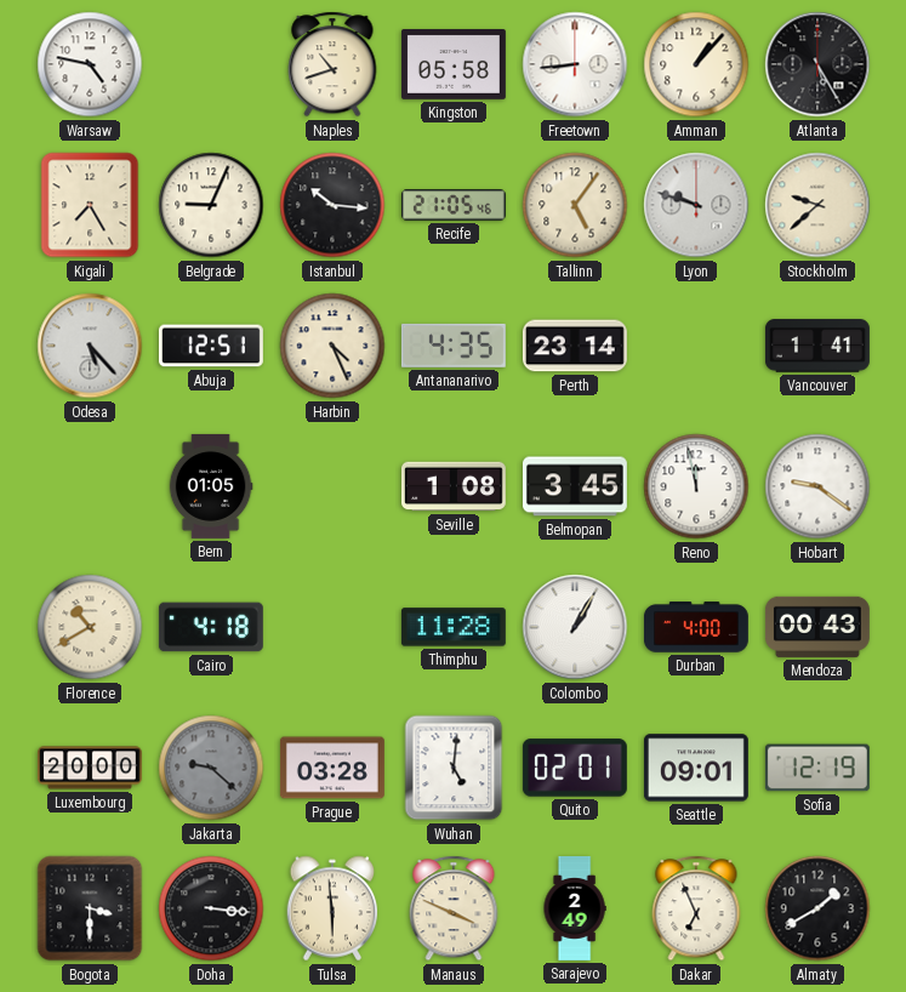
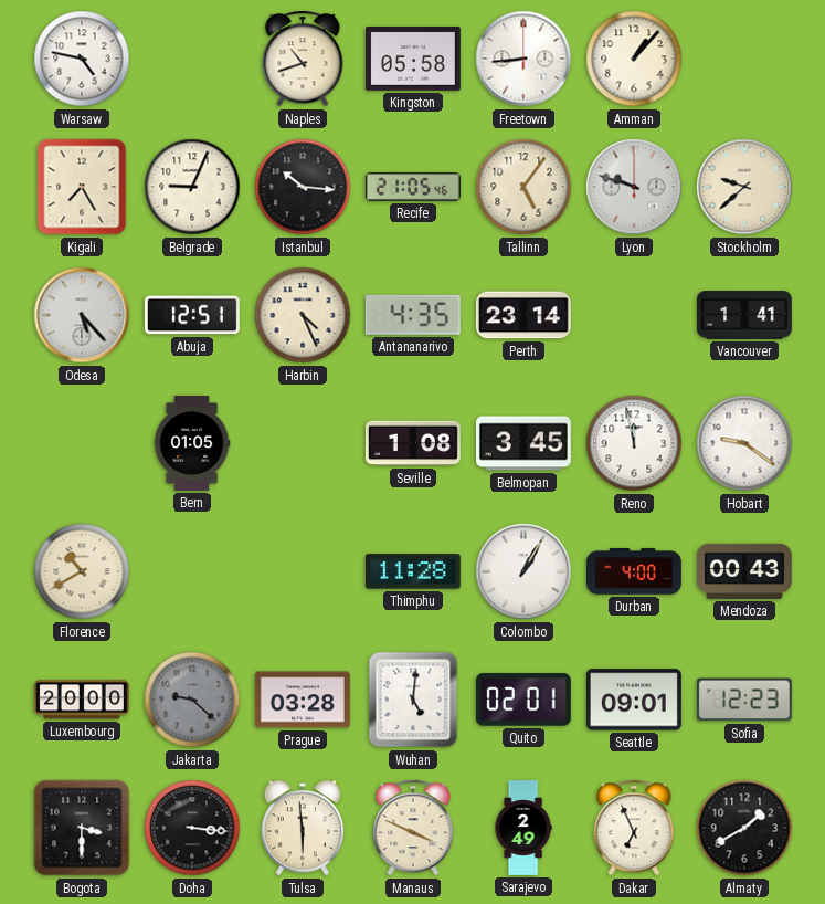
Atlanta: 5:25 -> none (817, 64)
Cairo: 4:18 -> none (211, 627)
Sofia: 12:19 -> 12:23 (744, 700)
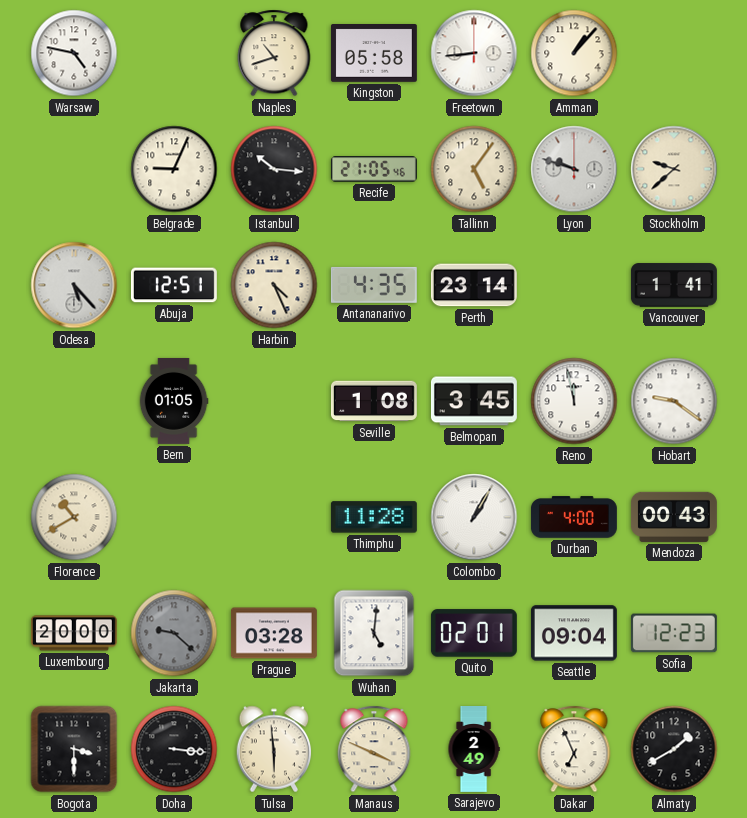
Kigali: 7:25 -> none (82, 187)
Seattle: 09:01 -> 09:04 (574, 633)
